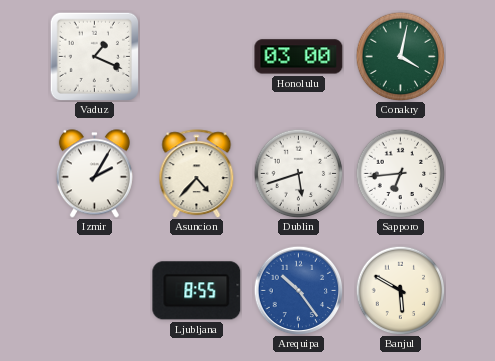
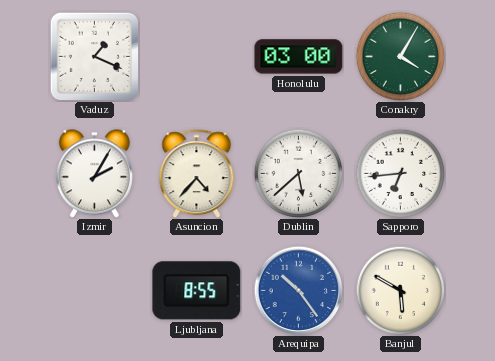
Conakry: 4:02 -> 4:05 (400, 56)
Dublin: 5:42 -> 5:38 (298, 173)
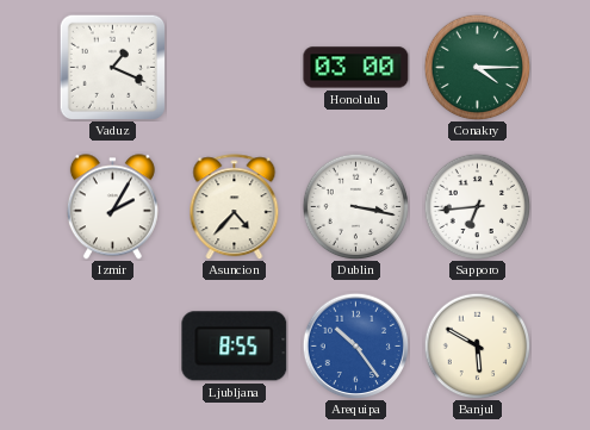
Conakry: 4:05 -> 4:15 (477, 67)
Dublin: 5:38 -> 3:17 (355, 206)
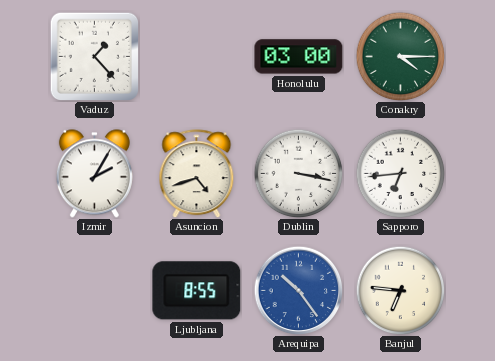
Vaduz: 1:19 -> 1:23 (94, 56)
Asuncion: 4:37 -> 4:42 (197, 174)
Banjul: 5:50 -> 6:46 (400, 290)
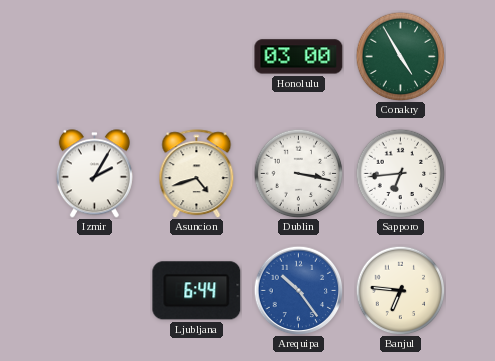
Vaduz: 1:23 -> none (94, 56)
Conakry: 4:15 -> 4:55 (400, 56)
Ljubljana: 8:55 -> 6:44 (197, 291)
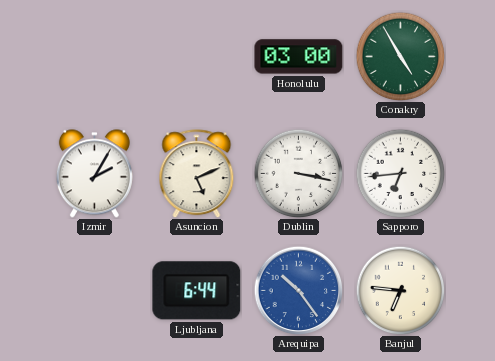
Asuncion: 4:42 -> 5:11 (197, 174)
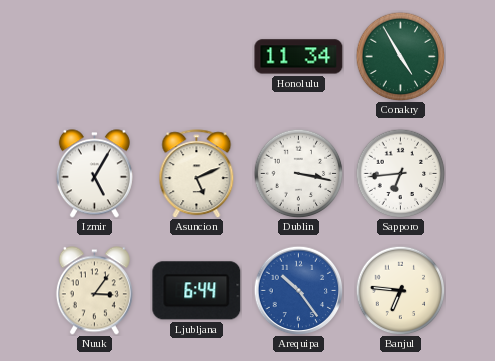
Honolulu: 03:00 -> 11:34 (299, 57)
Izmir: 2:05 -> 5:05 (94, 174)
Nuuk: none -> 3:06 (94, 291)
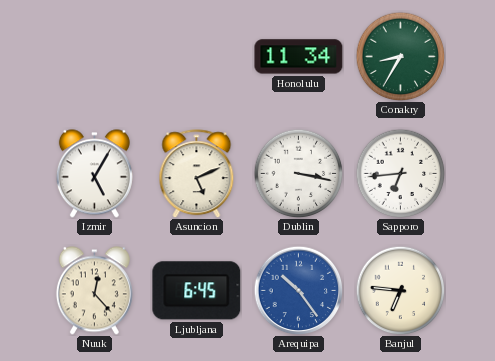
Conakry: 4:55 -> 8:35 (400, 56)
Nuuk: 3:06 -> 12:23 (94, 291)
Ljubljana: 6:44 -> 6:45 (197, 291)
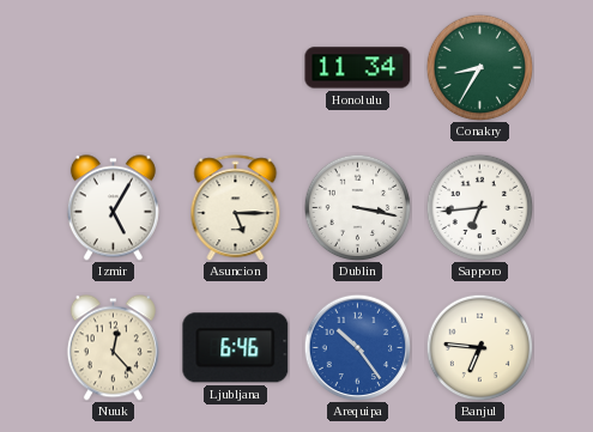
Asuncion: 5:11 -> 5:15 (236, 208)
Ljubljana: 6:45 -> 6:46 (236, 348)
